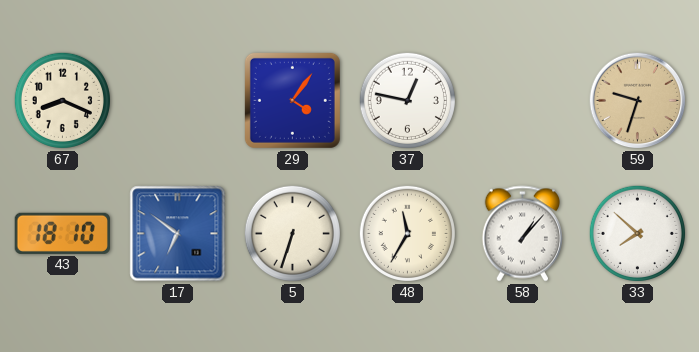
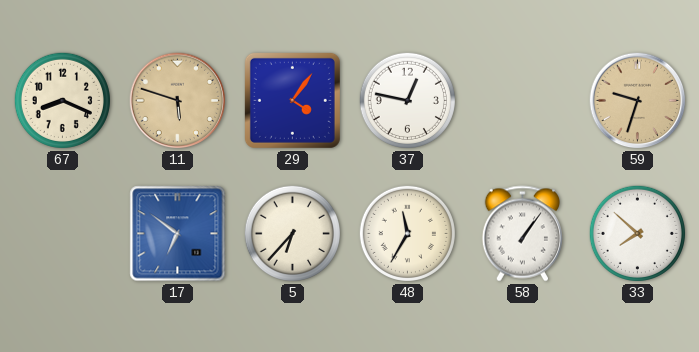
11: none -> 5:48 (178, 101)
43: 18:10 -> none (62, 233)
5: 6:33 -> 6:37 (292, 233)
58: 1:07 -> 1:06 (522, 234)
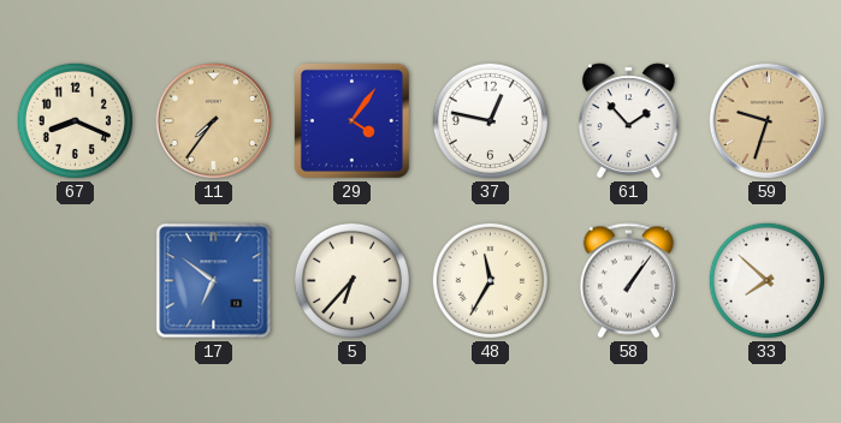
11: 5:48 -> 7:36 (214, 121)
61: none -> 1:53 (628, 121)
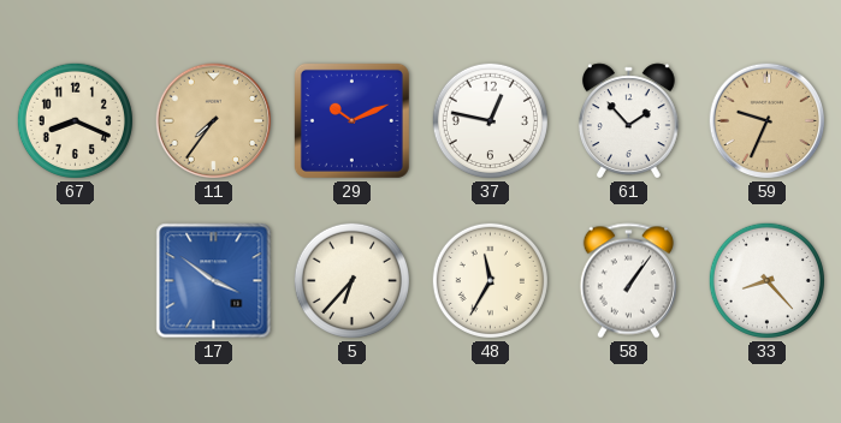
29: 4:06 -> 10:11 (351, 120)
59: 9:33 -> 9:34 (768, 121)
17: 6:51 -> 3:51 (214, 281)
33: 7:52 -> 8:23 (766, 280)
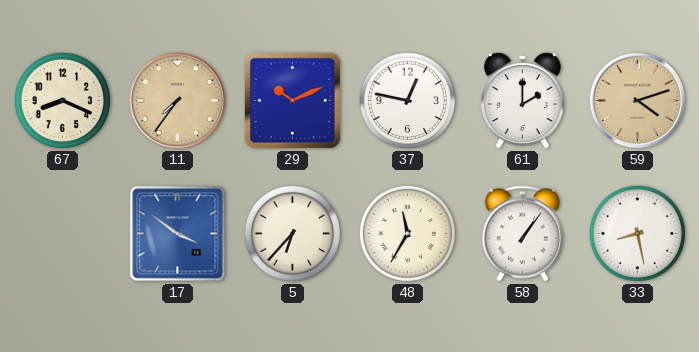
61: 1:53 -> 2:00 (522, 101)
59: 9:34 -> 4:12 (638, 101)
33: 8:23 -> 8:28 (637, 233)
